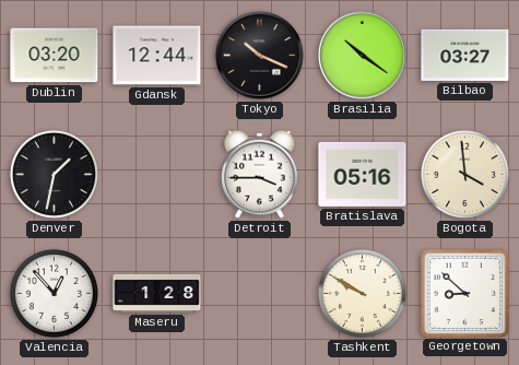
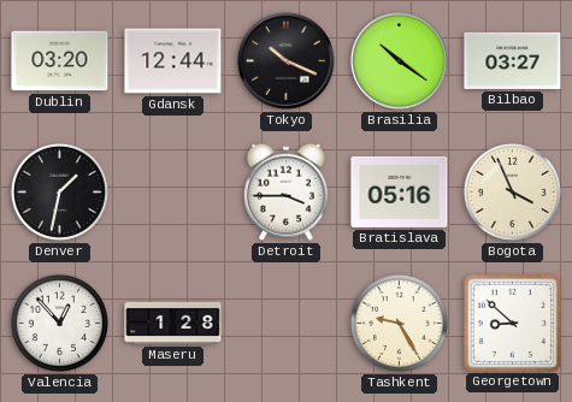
Bogota: 3:59 -> 3:56 (512, 191)
Tashkent: 9:50 -> 9:25 (399, 323)
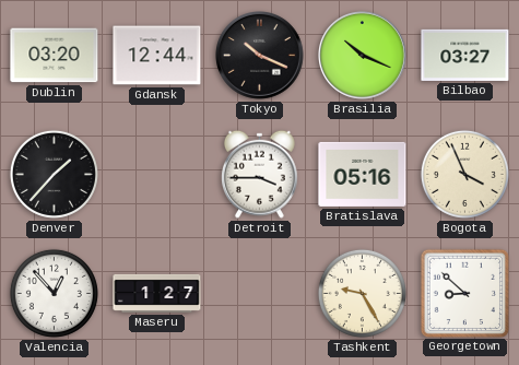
Brasilia: 10:21 -> 10:19 (363, 56)
Denver: 1:32 -> 1:37 (54, 174)
Maseru: 1:28 -> 1:27 (157, 293)
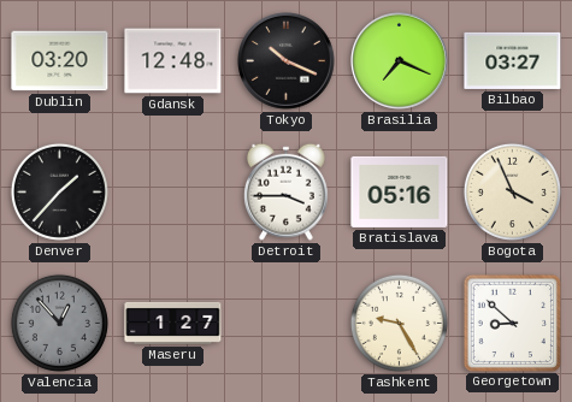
Gdansk: 12:44 -> 12:48 (173, 61)
Brasilia: 10:19 -> 7:19 (400, 61)
Valencia dial: white -> grey (59, 323)
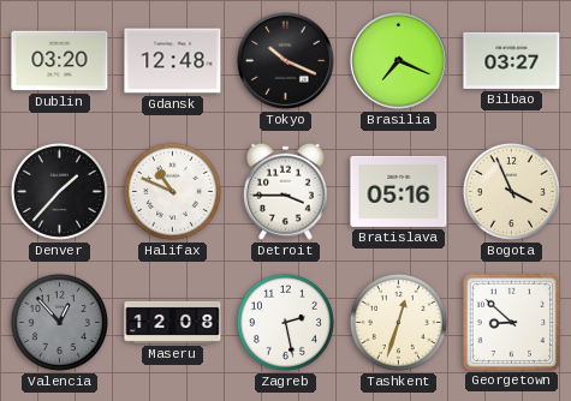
Halifax: none -> 10:49 (172, 191)
Maseru: 1:27 -> 12:08 (173, 322)
Zagreb: none -> 2:28 (285, 322)
Tashkent: 9:25 -> 12:33 (398, 322)
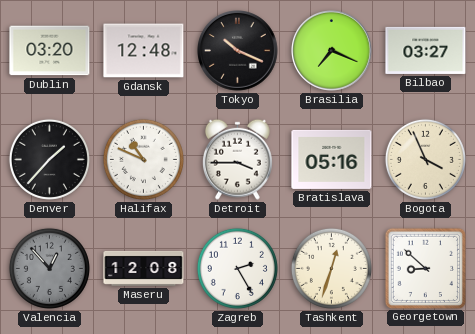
Zagreb: 2:28 -> 2:25 (237, 268)
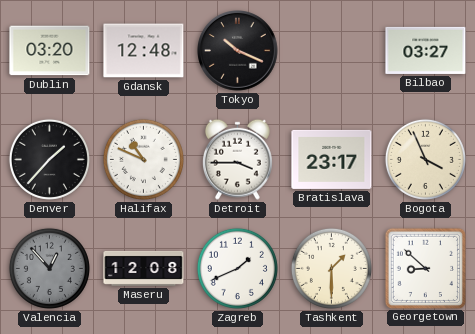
Brasilia: 7:19 -> none (332, 51)
Bratislava: 05:16 -> 23:17 (332, 159)
Zagreb: 2:25 -> 1:41 (237, 268)
Tashkent: 12:33 -> 1:30 (331, 268)
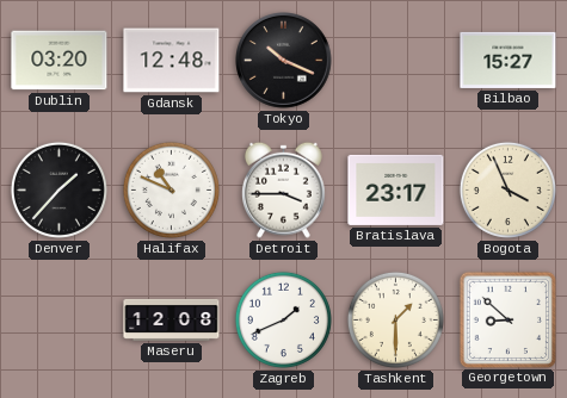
Bilbao: 03:27 -> 15:27 (509, 60)
Valencia: 12:53 -> none (49, 268)
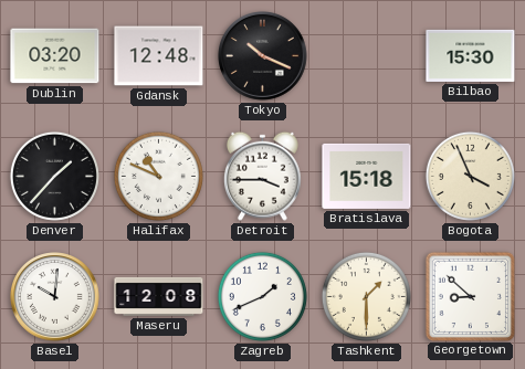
Bilbao: 15:27 -> 15:30 (471, 55)
Bratislava: 23:17 -> 15:18 (367, 176)
Basel: none -> 10:01 (55, 297)
